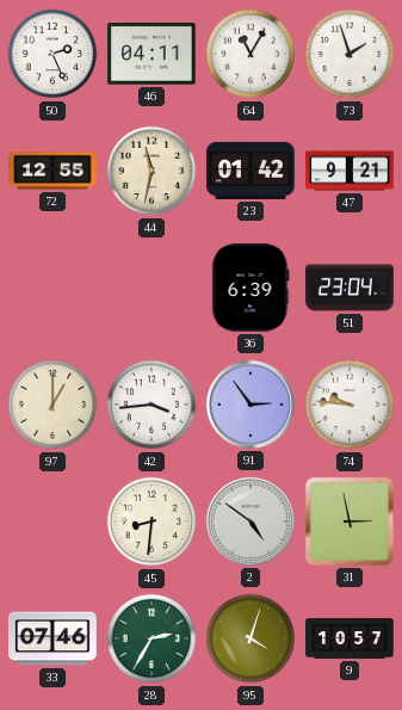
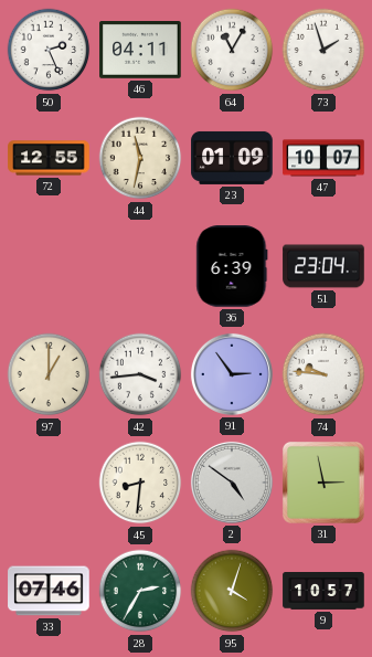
23: 01:42 -> 01:09 (232, 158)
47: 9:21 -> 10:07 (323, 158)
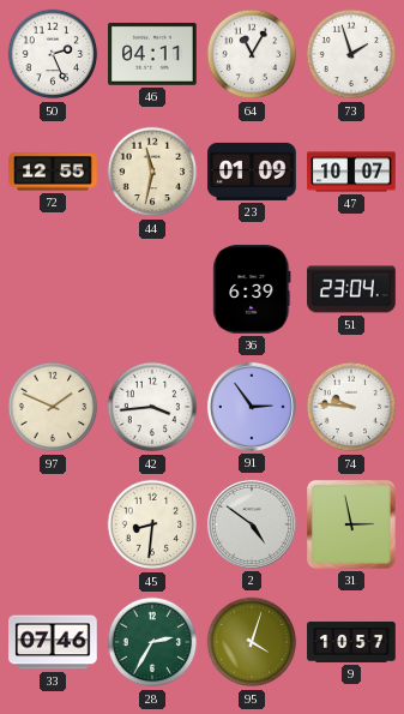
97: 1:00 -> 1:49 (53, 407)
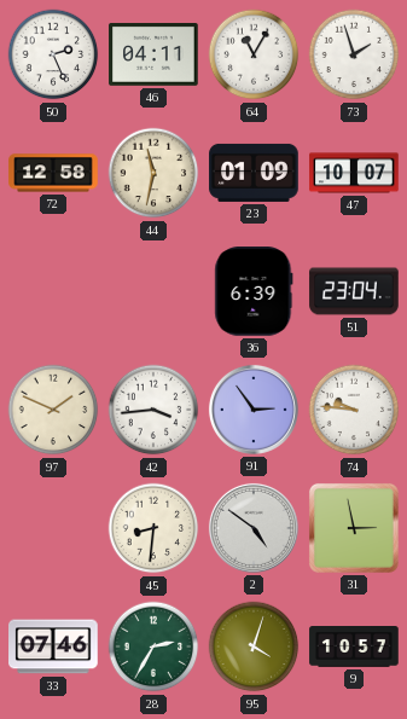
72: 12:55 -> 12:58 (53, 173)
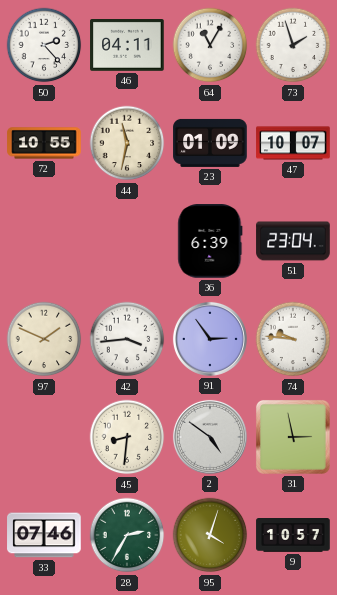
50: 2:26 -> 2:23 (44, 45)
72: 12:58 -> 10:55 (44, 143)
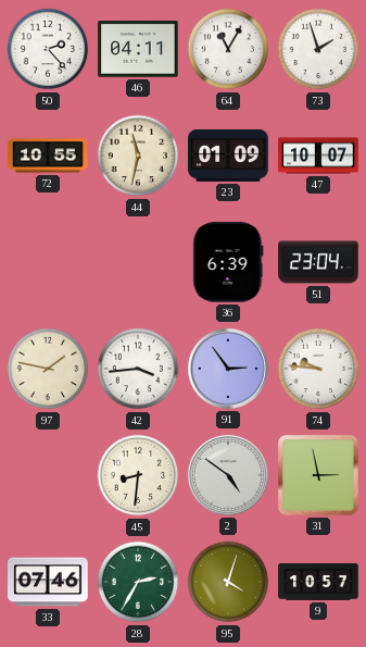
97: 1:49 -> 1:47 (48, 369)
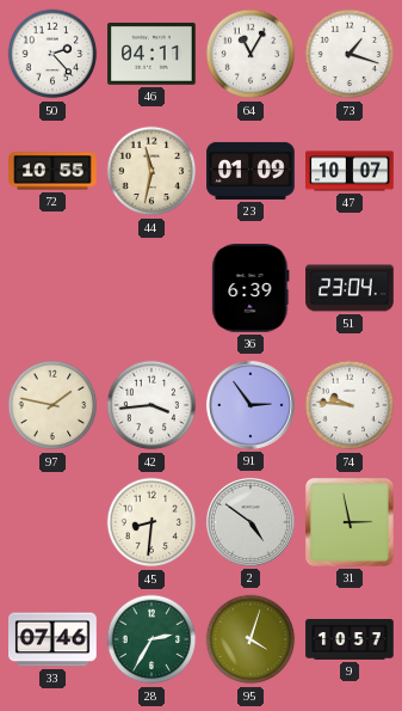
73: 1:57 -> 1:18 (350, 54)
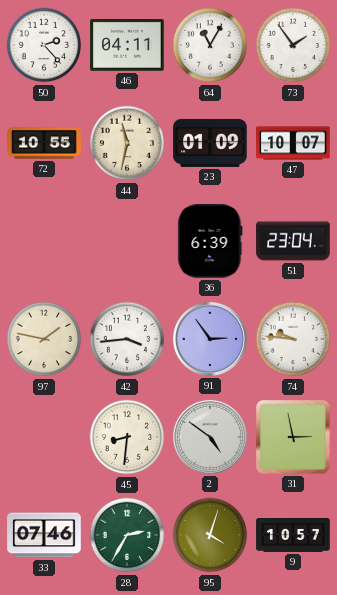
73: 1:18 -> 1:54 (293, 45)
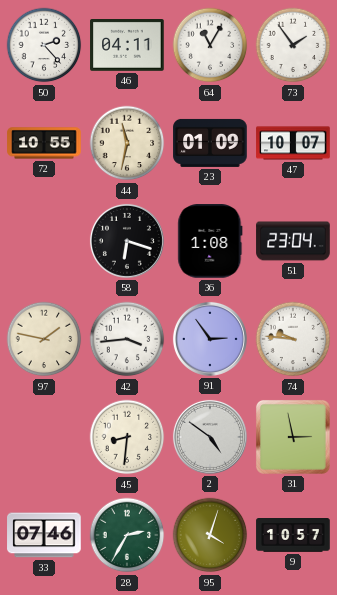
58: none -> 6:18 (127, 241)
36: 6:39 -> 1:08 (210, 241)
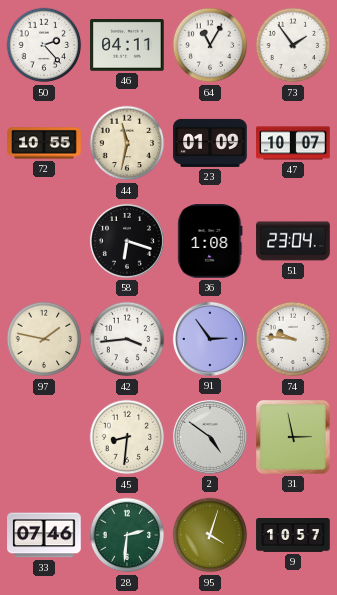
28: 2:35 -> 2:31 (127, 535)
